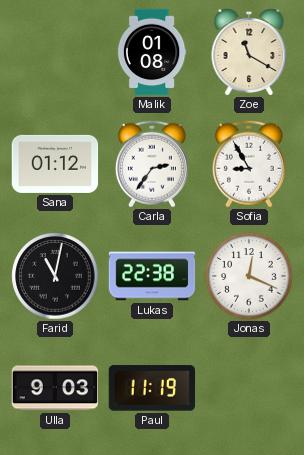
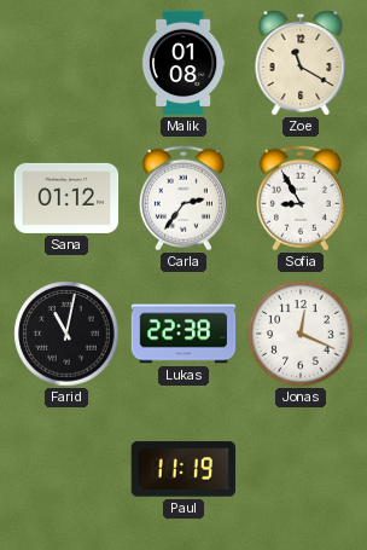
Ulla: 9:03 -> none (55, 388)
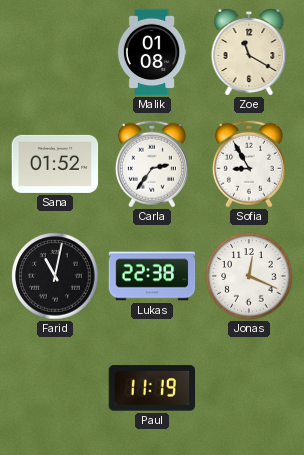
Sana: 01:12 -> 01:52 (55, 164)
